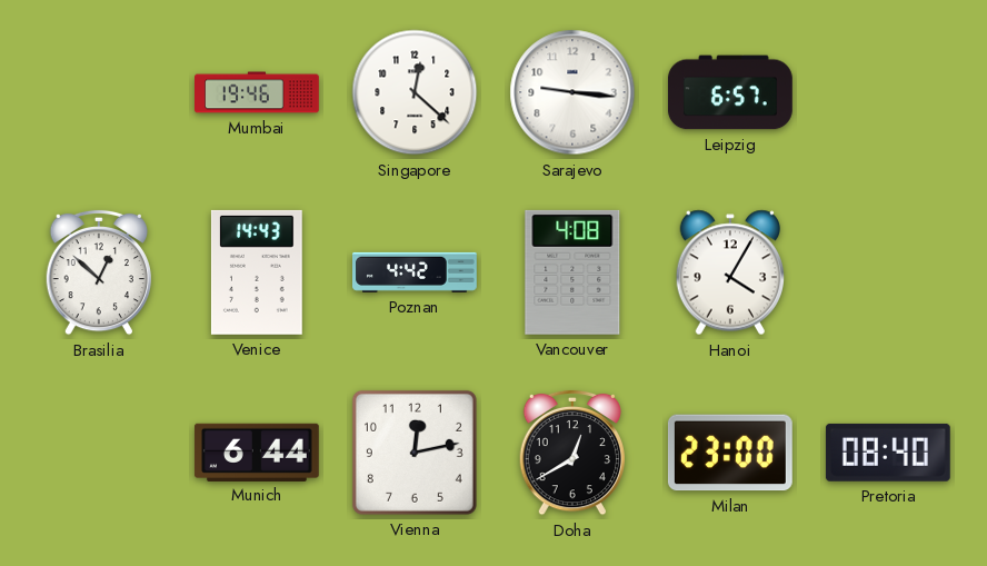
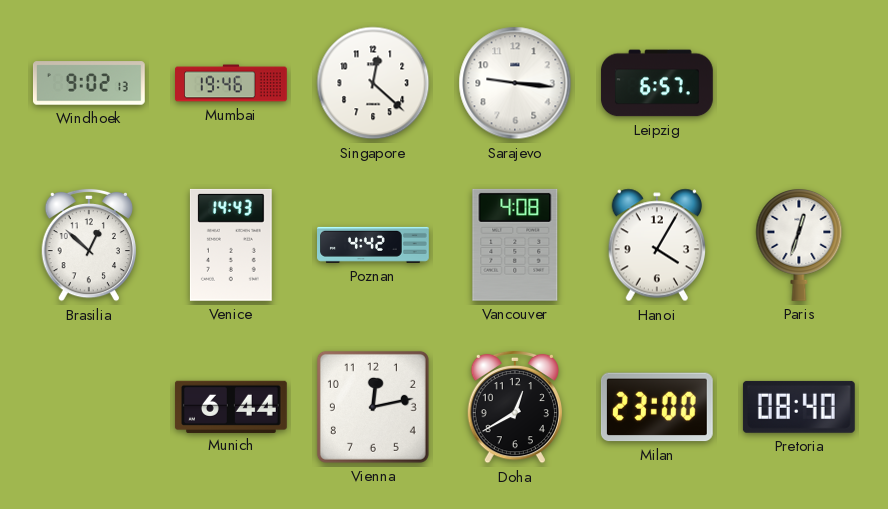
Windhoek: none -> 9:02 (89, 83)
Paris: none -> 12:33 (799, 245)
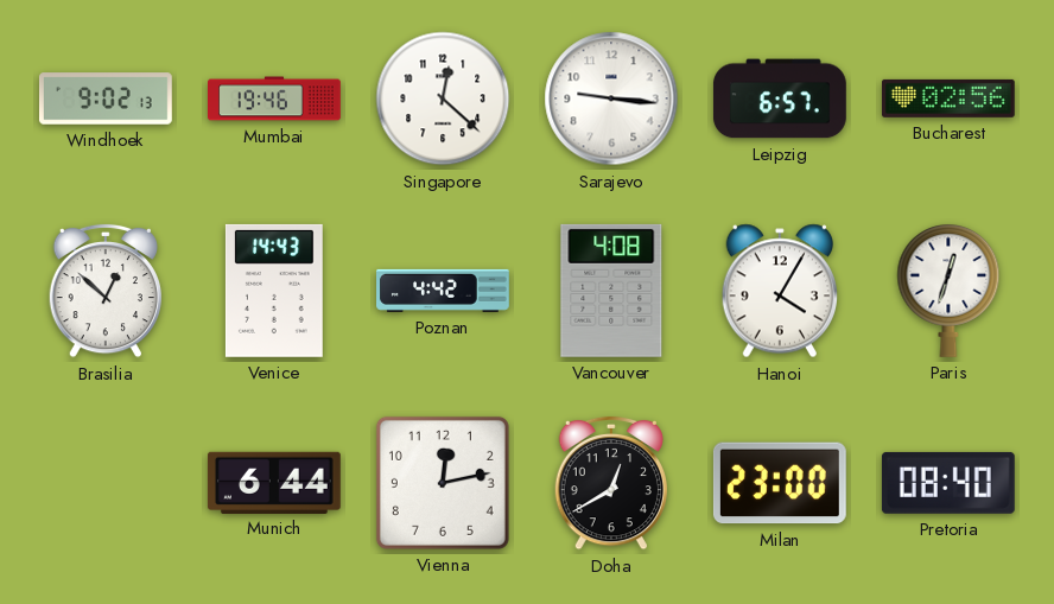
Bucharest: none -> 02:56 (948, 98)
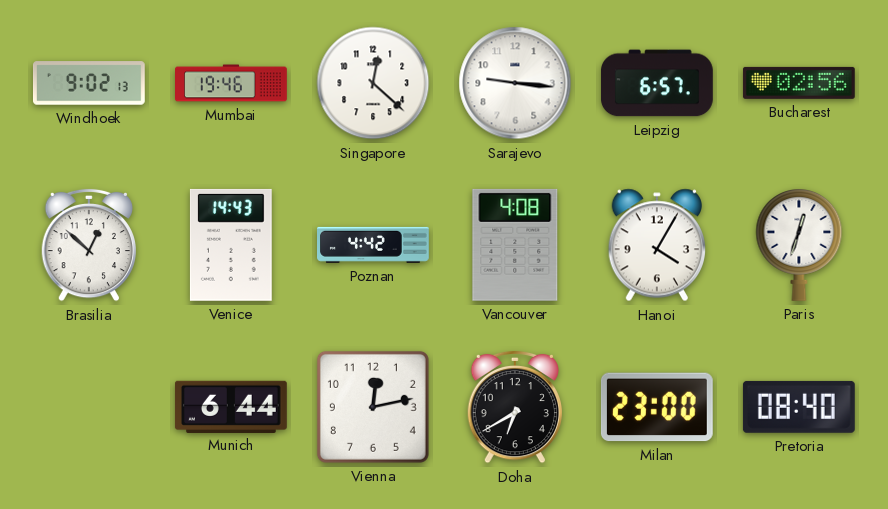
Doha: 12:40 -> 6:40 (514, 407)
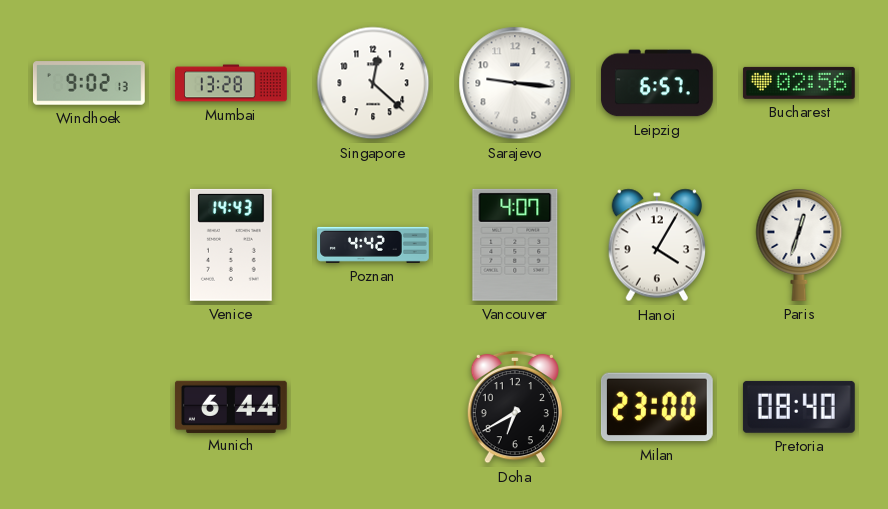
Mumbai: 19:46 -> 13:28 (232, 83)
Brasilia: 12:52 -> none (88, 245)
Vancouver: 4:08 -> 4:07 (515, 245)
Vienna: 12:13 -> none (373, 407)
